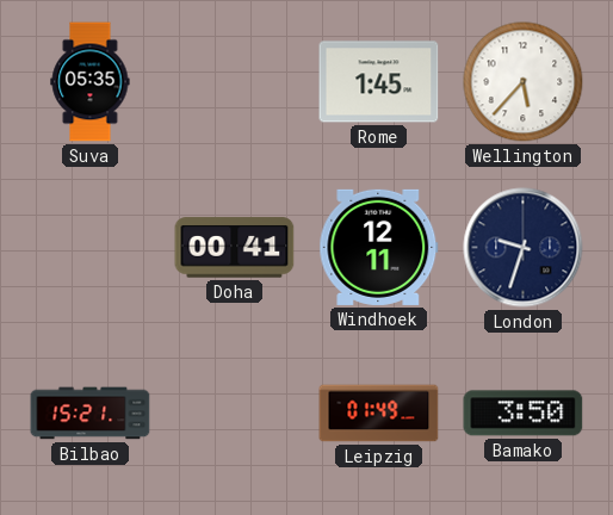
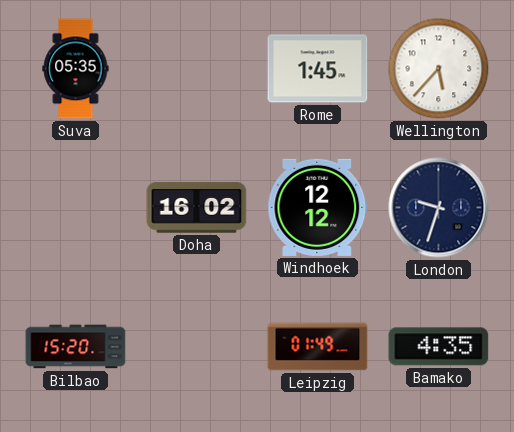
Doha: 00:41 -> 16:02 (197, 208)
Windhoek: 12:11 -> 12:12 (318, 207)
Bilbao: 15:21 -> 15:20 (76, 347)
Bamako: 3:50 -> 4:35 (439, 347)
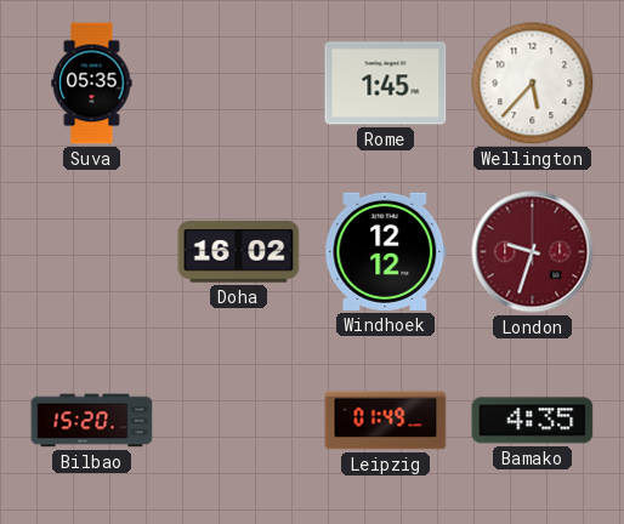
London dial: navy -> burgundy (533, 252)
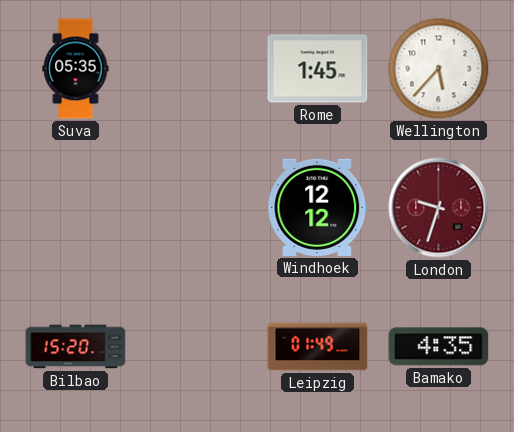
Doha: 16:02 -> none (239, 252)
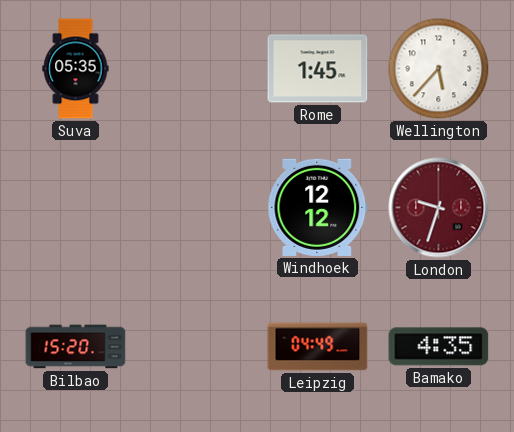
Leipzig: 01:49 -> 04:49 (318, 347)
